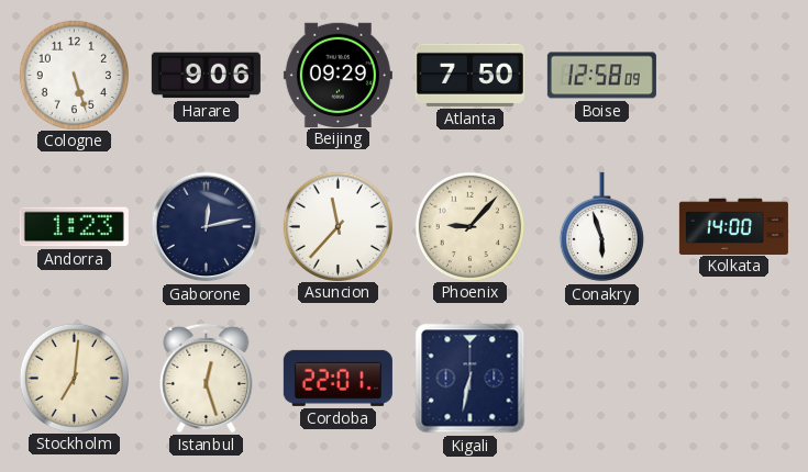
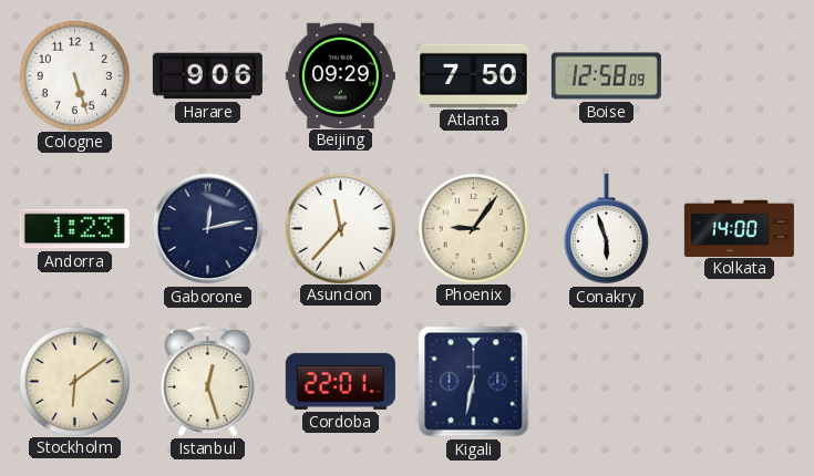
Phoenix: 9:07 -> 9:06 (473, 228)
Stockholm: 7:01 -> 6:09 (74, 381)
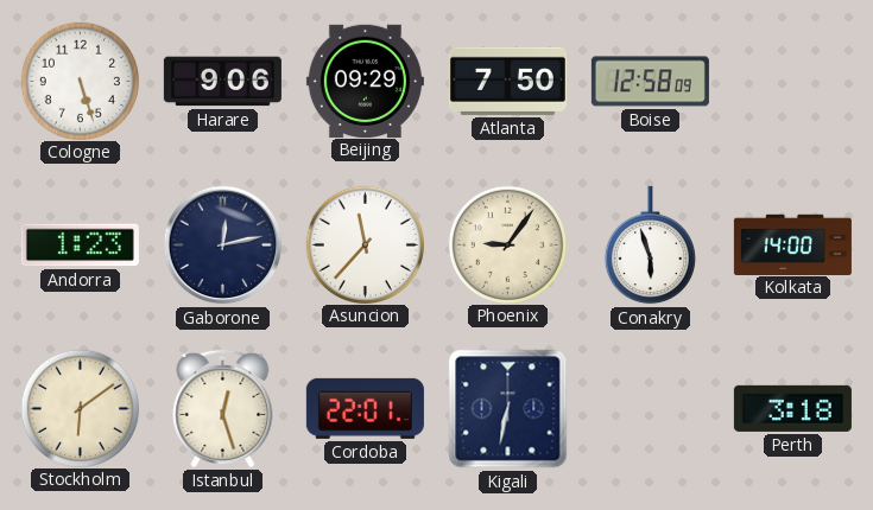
Perth: none -> 3:18 (792, 408)
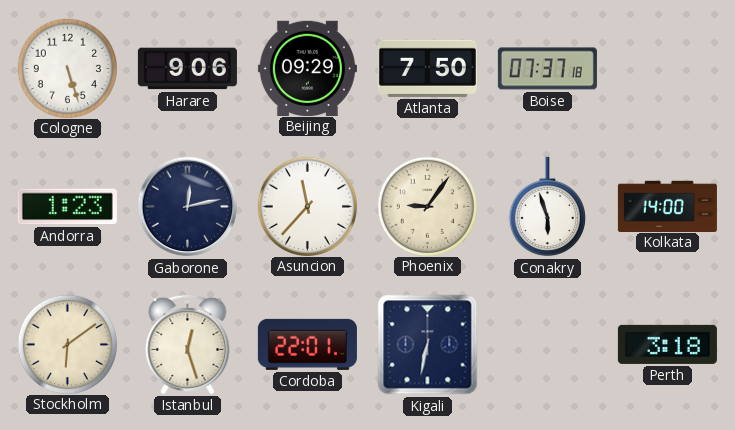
Boise: 12:58 -> 07:37 (547, 69)
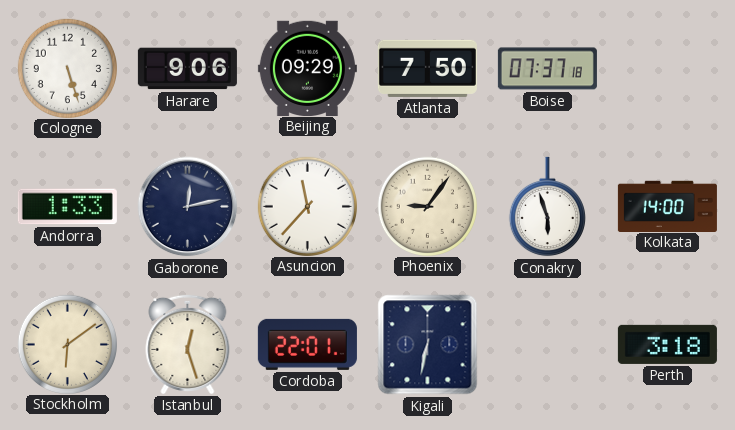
Andorra: 1:23 -> 1:33 (67, 207)
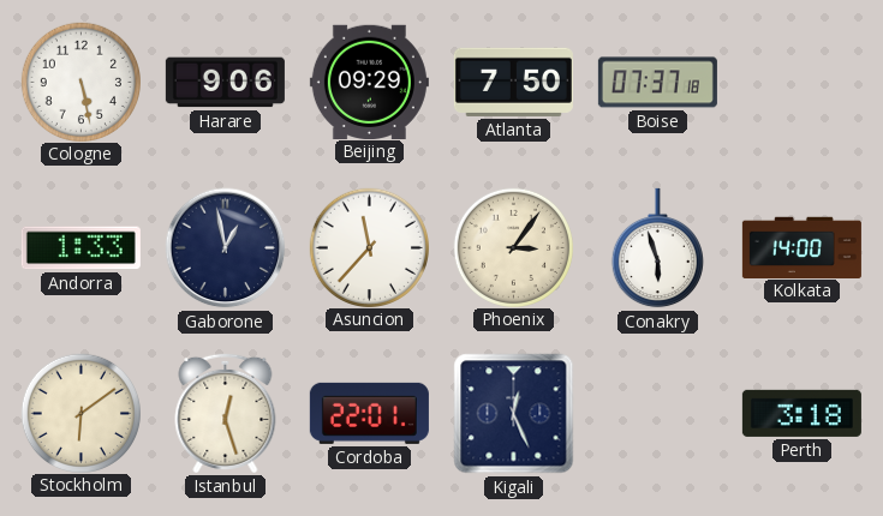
Cologne: 5:27 -> 5:28 (80, 82)
Gaborone: 12:13 -> 12:58 (226, 248)
Phoenix: 9:06 -> 3:06 (513, 247)
Kigali: 6:32 -> 12:26 (514, 414)
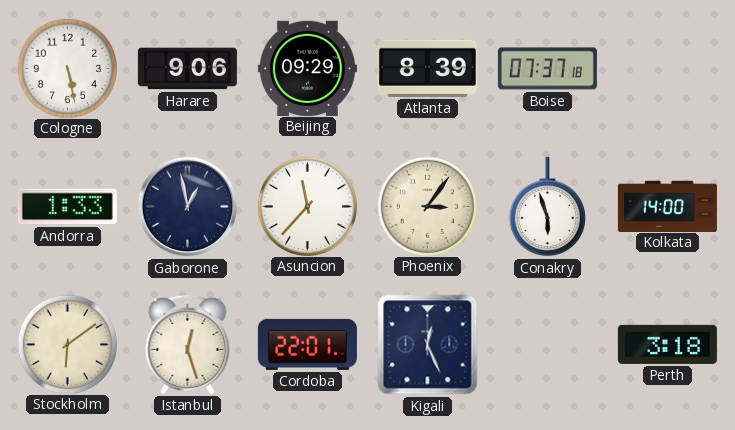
Atlanta: 7:50 -> 8:39 (427, 68)
